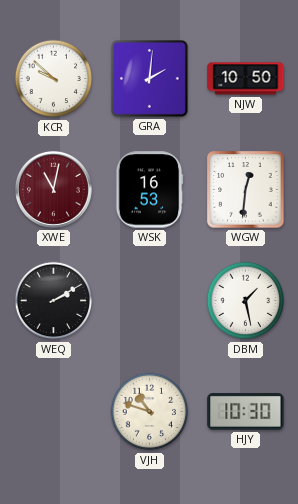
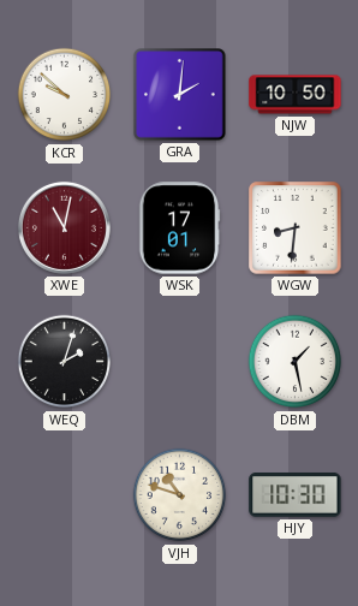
WSK: 16:53 -> 17:01 (179, 228)
WGW: 12:31 -> 8:31 (296, 228)
WEQ: 2:10 -> 2:03 (65, 362)
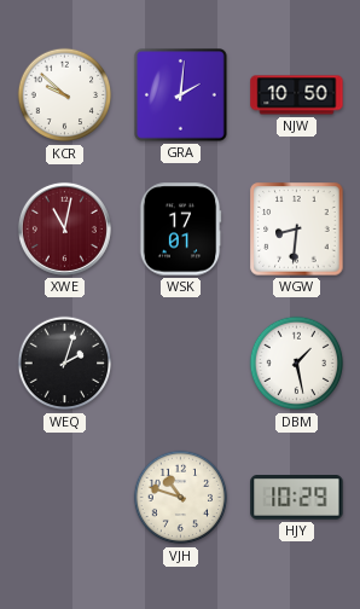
HJY: 10:30 -> 10:29 (297, 498)
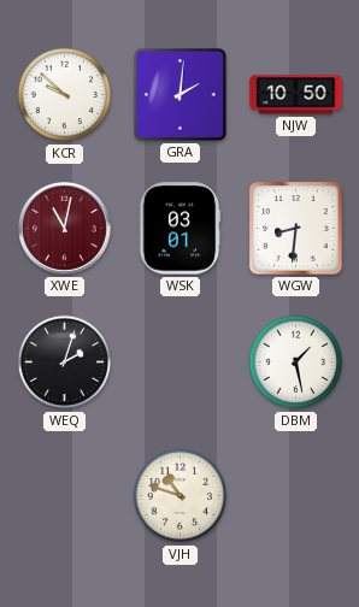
WSK: 17:01 -> 03:01 (179, 229)
HJY: 10:29 -> none (297, 498)
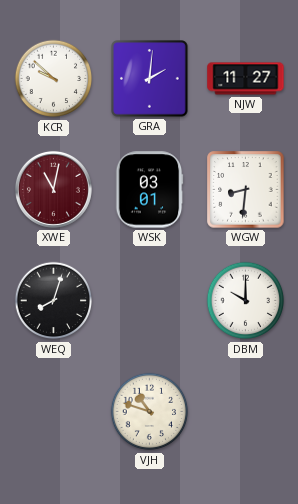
NJW: 10:50 -> 11:27 (246, 79)
WEQ: 2:03 -> 8:03 (54, 301)
DBM: 1:28 -> 10:00 (246, 301)
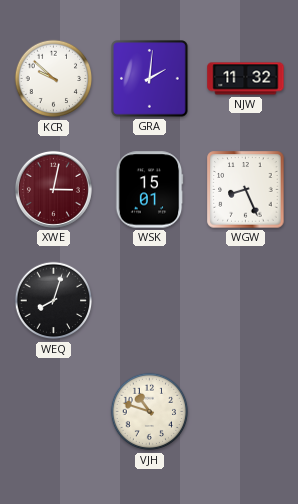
NJW: 11:27 -> 11:32 (246, 79)
XWE: 11:02 -> 3:02 (53, 189)
WSK: 03:01 -> 15:01 (149, 190)
WGW: 8:31 -> 8:26 (246, 190)
DBM: 10:00 -> none (246, 301)
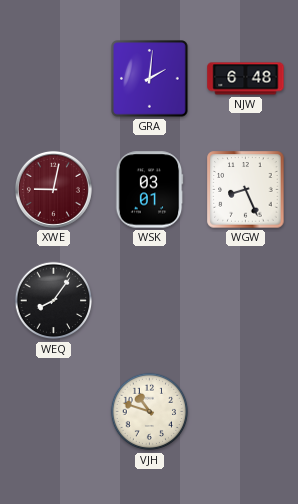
KCR: 9:52 -> none (54, 79)
NJW: 11:32 -> 6:48 (246, 79)
XWE: 3:02 -> 9:02 (53, 189)
WSK: 15:01 -> 03:01 (149, 190)
WEQ: 8:03 -> 8:06 (54, 301)
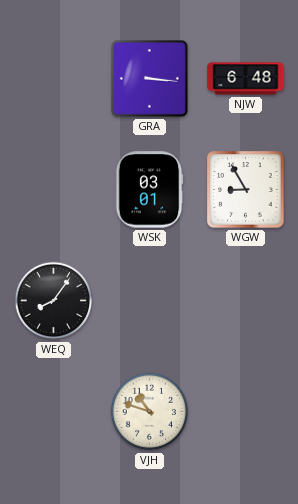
GRA: 2:01 -> 3:16 (150, 79)
XWE: 9:02 -> none (53, 189)
WGW: 8:26 -> 8:55 (246, 190)
